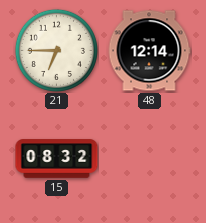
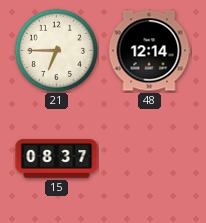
15: 08:32 -> 08:37 (57, 159)
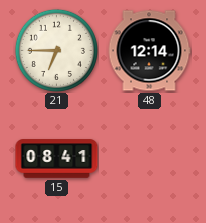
15: 08:37 -> 08:41 (57, 159)
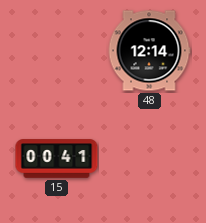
21: 6:45 -> none (56, 50)
15: 08:41 -> 00:41 (57, 159)
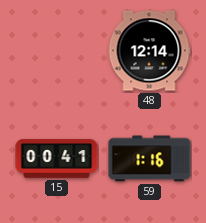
59: none -> 1:16 (150, 159)
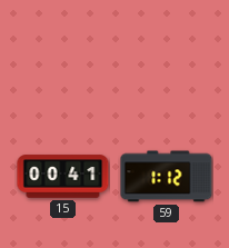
48: 12:14 -> none (149, 51)
59: 1:16 -> 1:12 (167, 177)
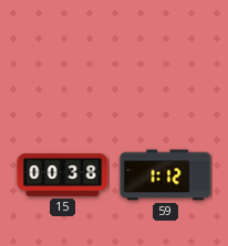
15: 00:41 -> 00:38 (63, 175)
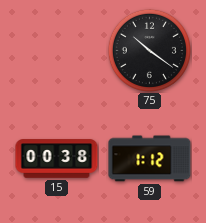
75: none -> 10:21 (149, 50)
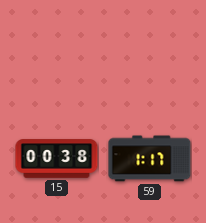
75: 10:21 -> none (149, 50)
59: 1:12 -> 1:17 (150, 159)
